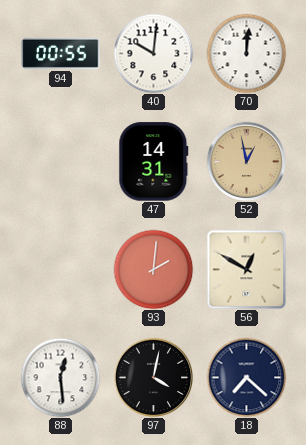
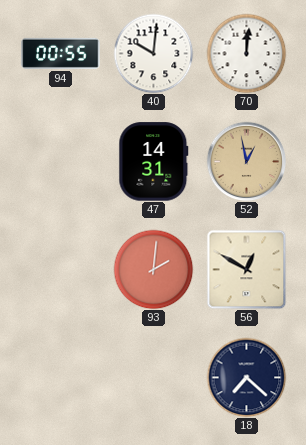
88: 12:29 -> none (60, 377)
97: 4:02 -> none (153, 377)
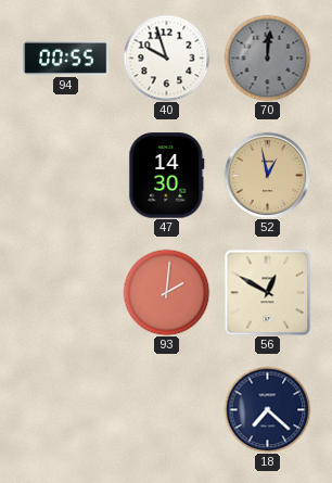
40: 10:01 -> 9:57 (166, 58)
70 dial: white -> grey (267, 58)
47: 14:31 -> 14:30 (167, 176)
